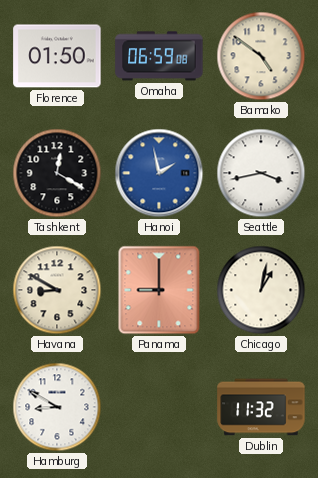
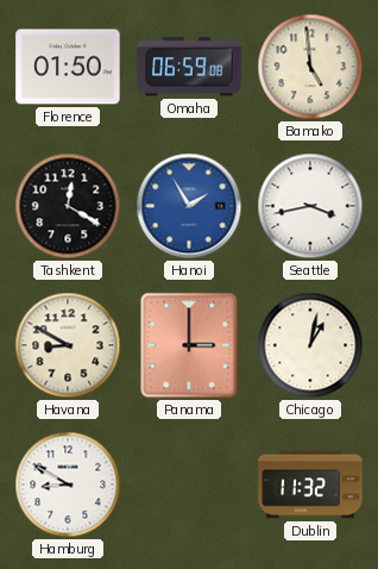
Bamako: 4:51 -> 4:59 (310, 67)
Hanoi: 1:58 -> 1:55 (189, 206)
Panama: 9:00 -> 3:00 (189, 345)
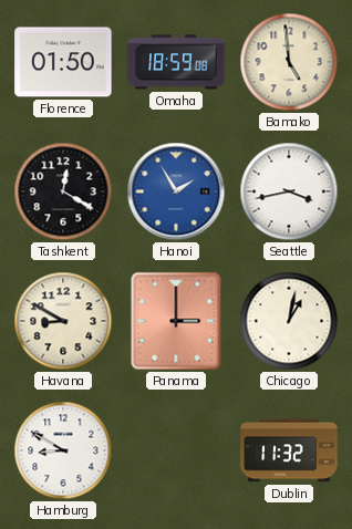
Omaha: 06:59 -> 18:59 (176, 62)
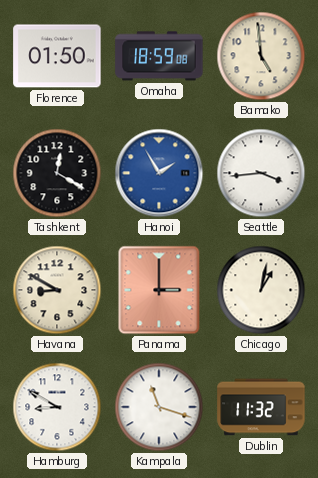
Seattle: 3:43 -> 3:44 (261, 173)
Kampala: none -> 11:18 (159, 407)
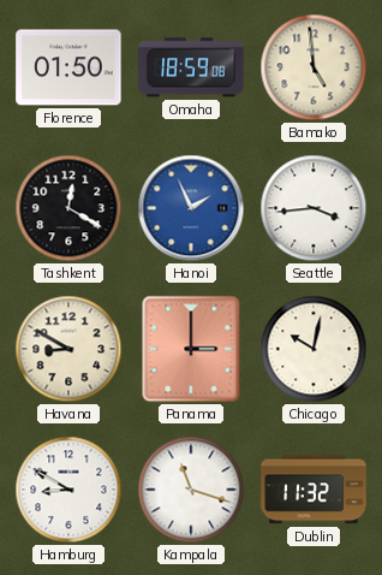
Hanoi: 1:55 -> 1:56 (191, 208)
Chicago: 1:02 -> 10:02 (314, 349)
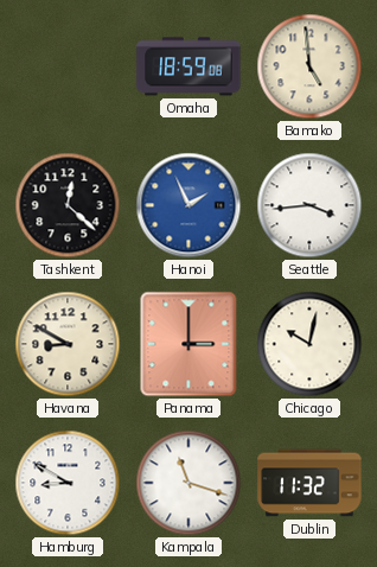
Florence: 01:50 -> none (68, 67)
Tashkent: 12:20 -> 12:22 (68, 205)
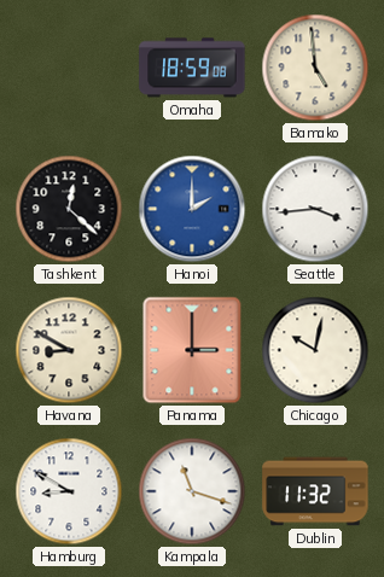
Hanoi: 1:56 -> 2:00 (192, 209)
